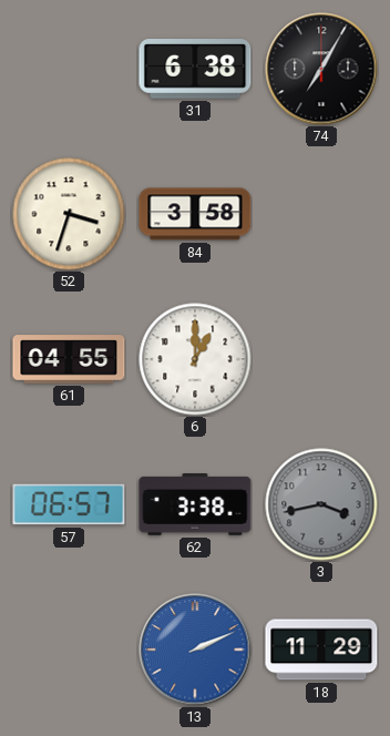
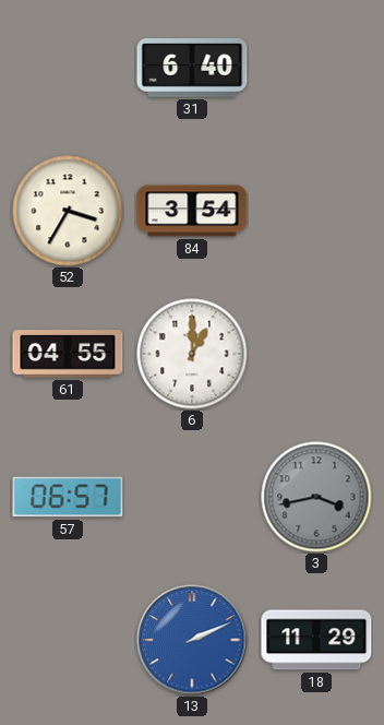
31: 6:38 -> 6:40 (192, 69)
74: 7:05 -> none (321, 69)
52: 3:33 -> 3:35 (68, 211)
84: 3:58 -> 3:54 (192, 211)
62: 3:38 -> none (195, 505)
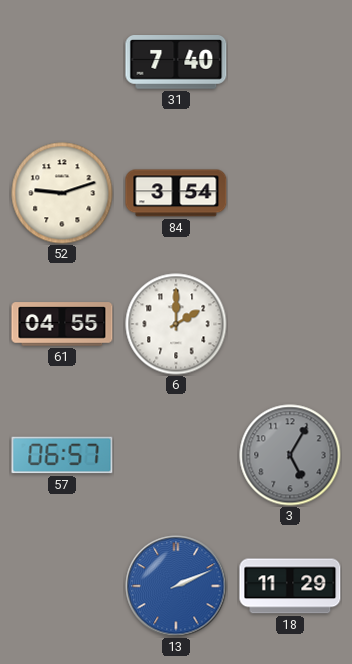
31: 6:40 -> 7:40 (176, 63)
52: 3:35 -> 9:12 (62, 193)
6: 1:00 -> 2:00 (176, 324)
3: 3:43 -> 5:05 (290, 455)
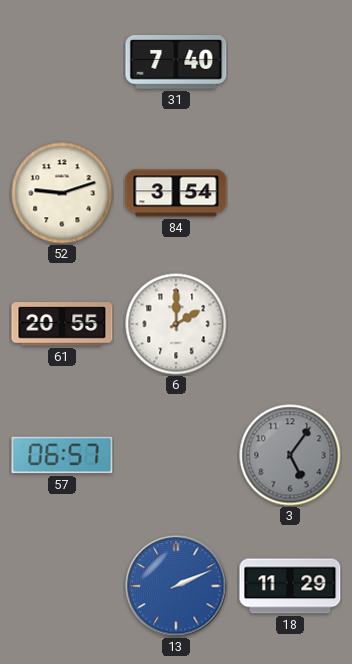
61: 04:55 -> 20:55 (62, 324)
3: 5:05 -> 5:06 (290, 455)
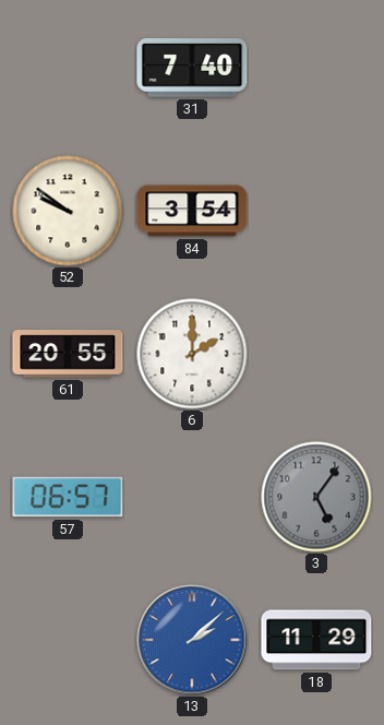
52: 9:12 -> 9:51 (68, 211)
13: 2:11 -> 2:08 (192, 640)
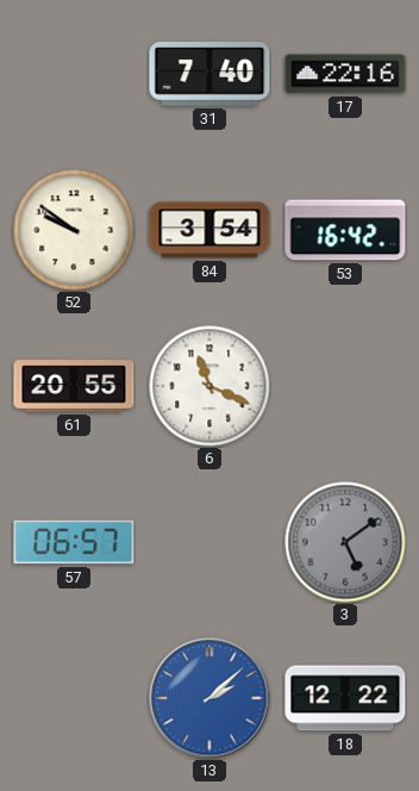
17: none -> 22:16 (345, 74)
53: none -> 16:42 (345, 230)
6: 2:00 -> 11:19 (209, 386)
3: 5:06 -> 5:09 (345, 542)
18: 11:29 -> 12:22 (345, 698)
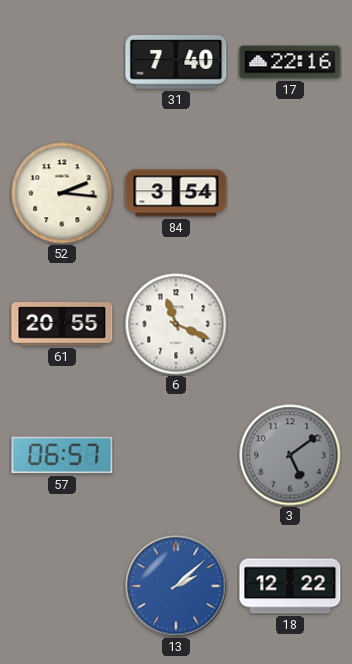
52: 9:51 -> 2:16 (62, 193)
53: 16:42 -> none (345, 230)
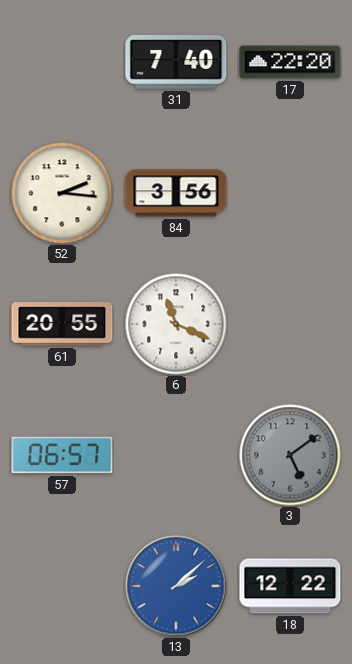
17: 22:16 -> 22:20 (290, 62)
84: 3:54 -> 3:56 (176, 193)
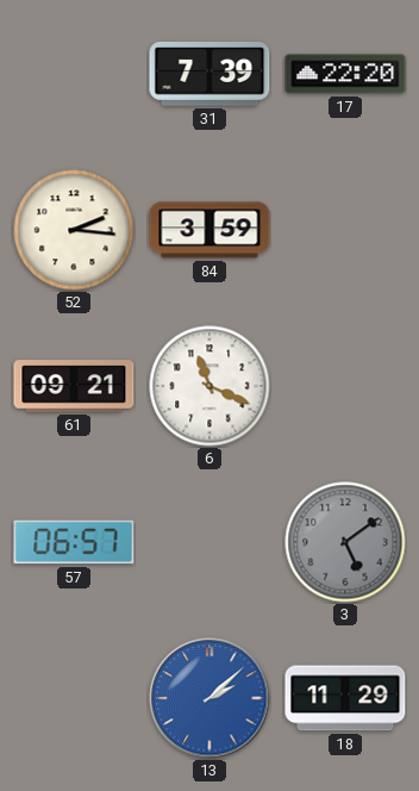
31: 7:40 -> 7:39 (209, 75)
84: 3:56 -> 3:59 (209, 230)
61: 20:55 -> 09:21 (74, 386)
18: 12:22 -> 11:29 (345, 698)
